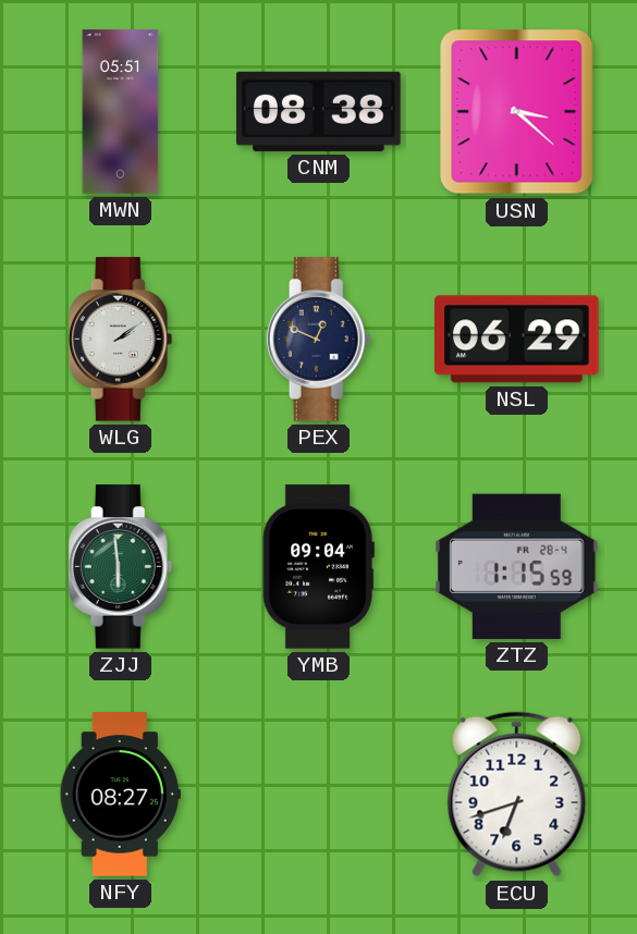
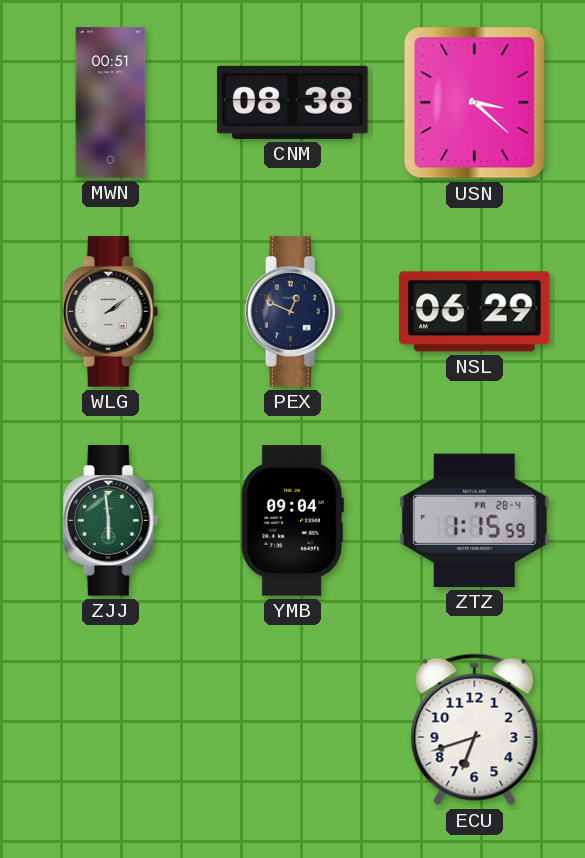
MWN: 05:51 -> 00:51 (111, 103)
NFY: 08:27 -> none (120, 795)
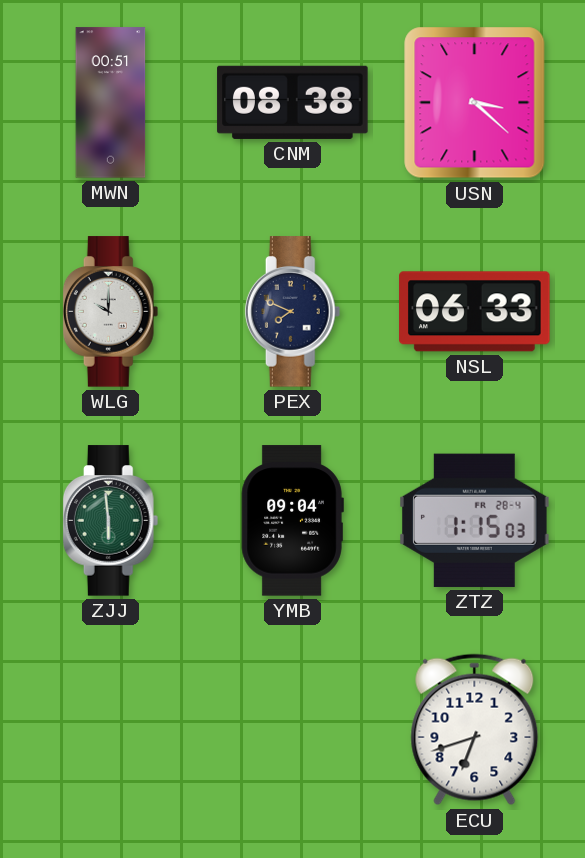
WLG: 2:09 -> 10:00 (111, 312)
PEX: 12:49 -> 7:49 (293, 312)
NSL: 06:29 -> 06:33 (475, 312)
ZTZ: 1:15:59 -> 1:15:03 (475, 520)
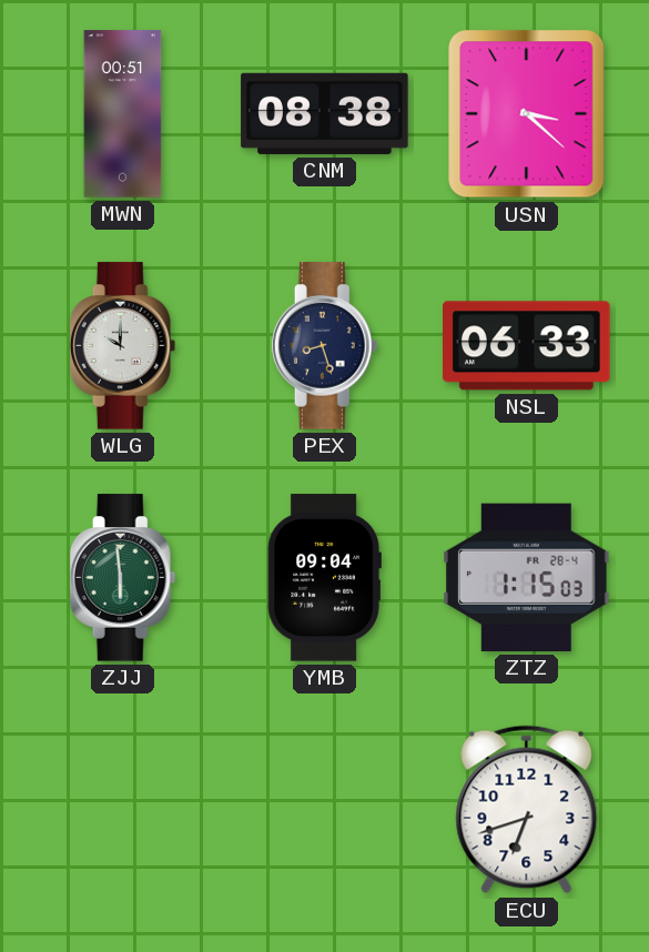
PEX: 7:49 -> 8:27 (325, 346)
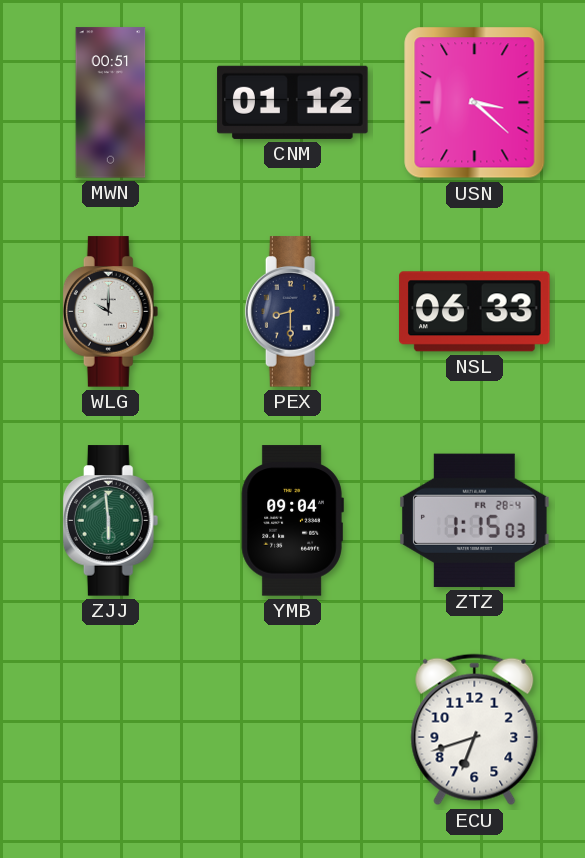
CNM: 08:38 -> 01:12 (293, 102)
PEX: 8:27 -> 8:30 (293, 312)
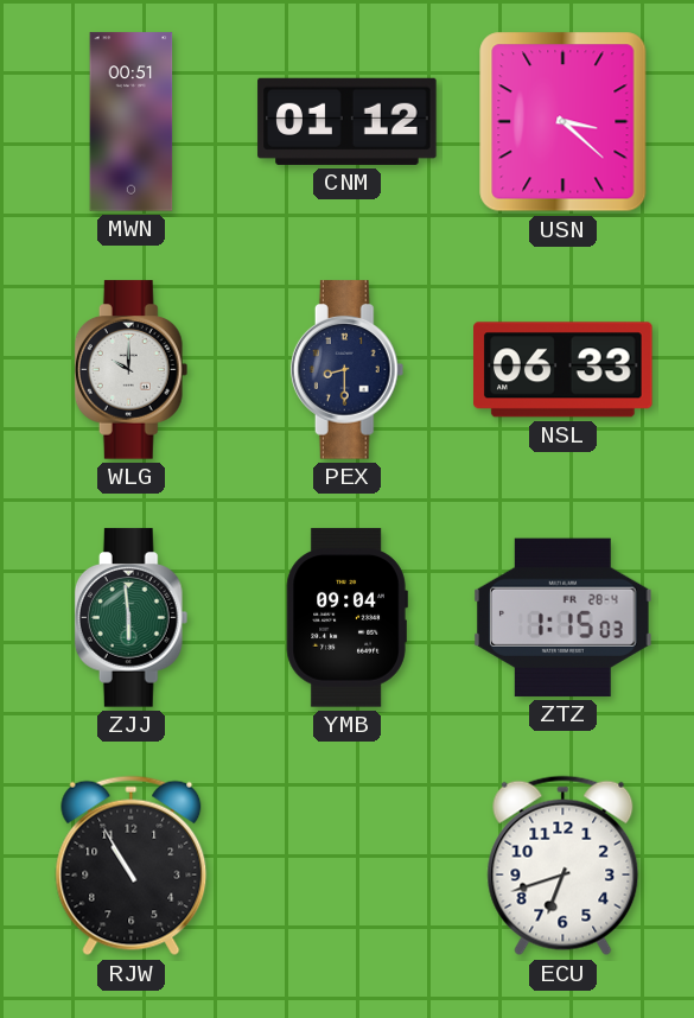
RJW: none -> 10:55 (132, 866)
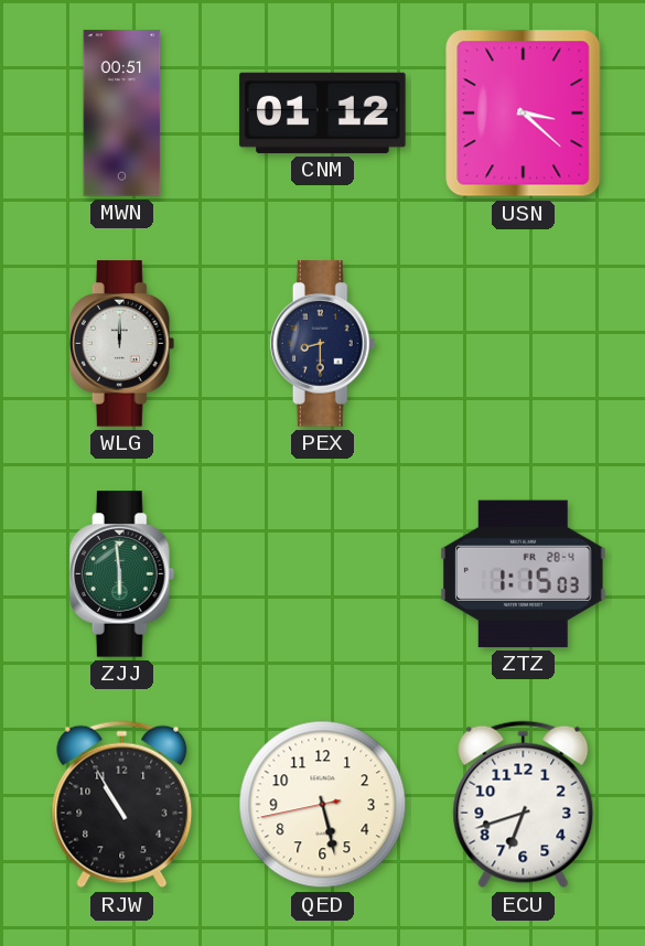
WLG: 10:00 -> 12:00 (122, 344)
NSL: 06:33 -> none (564, 370)
YMB: 09:04 -> none (346, 618)
QED: none -> 5:27 (323, 805)
